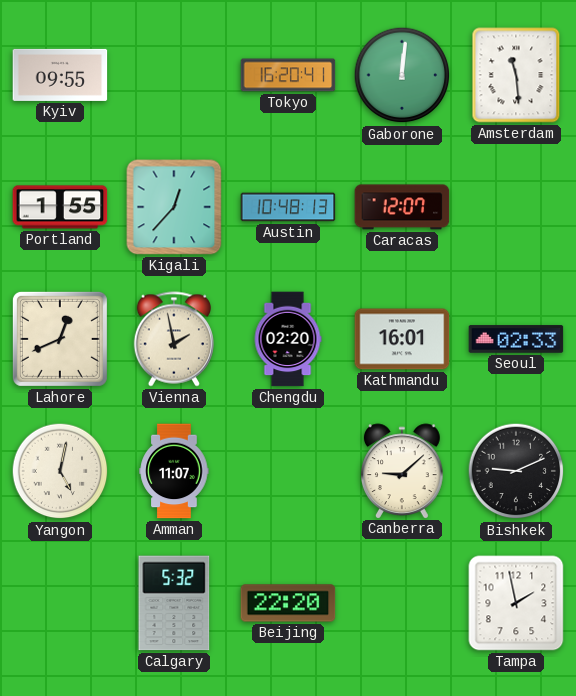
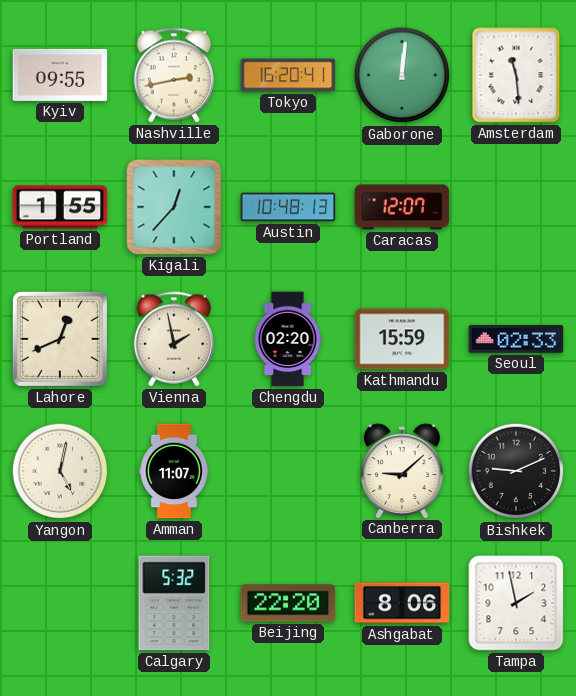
Nashville: none -> 2:43 (174, 75)
Kathmandu: 16:01 -> 15:59 (402, 339)
Ashgabat: none -> 8:06 (402, 603)
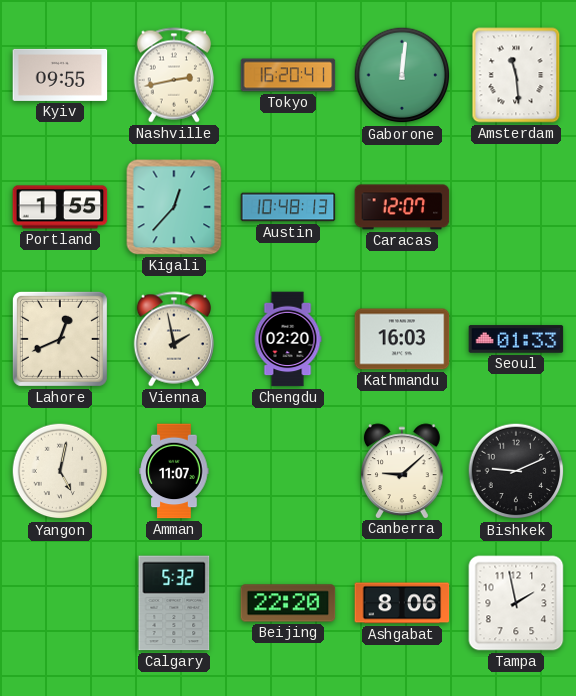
Kathmandu: 15:59 -> 16:03 (402, 339)
Seoul: 02:33 -> 01:33 (516, 339)
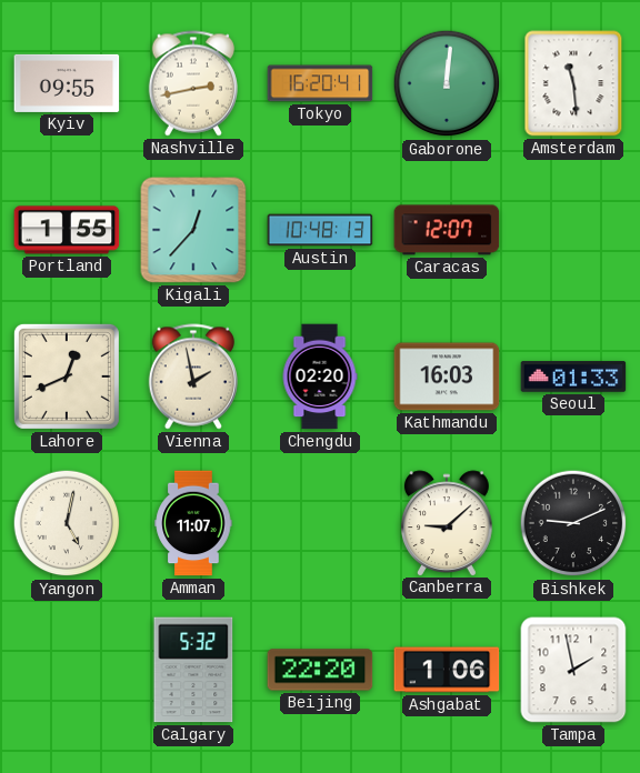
Ashgabat: 8:06 -> 1:06 (447, 670)
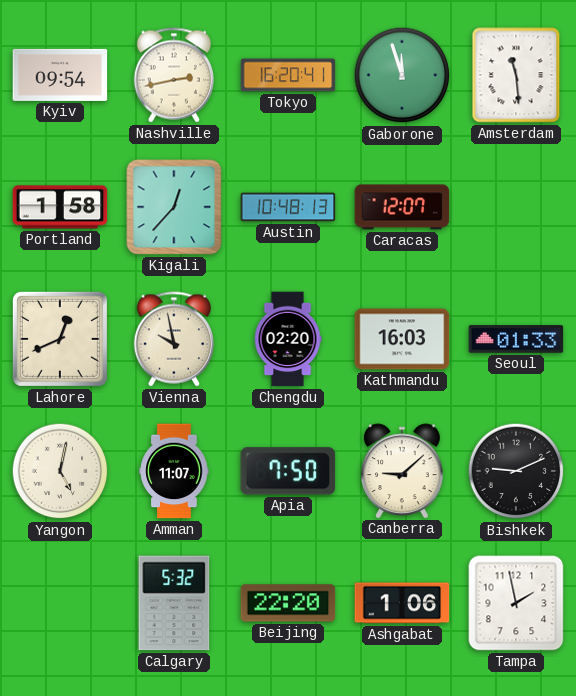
Kyiv: 09:55 -> 09:54 (60, 75)
Gaborone: 12:01 -> 11:57 (402, 75)
Portland: 1:55 -> 1:58 (60, 207)
Vienna: 1:58 -> 9:58 (174, 339)
Apia: none -> 7:50 (288, 471)
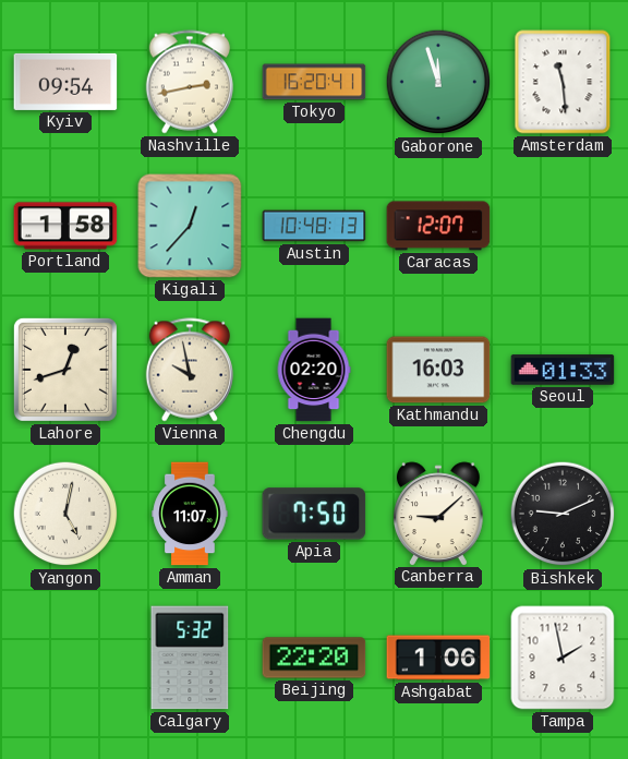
Lahore: 12:41 -> 12:42 (65, 370)
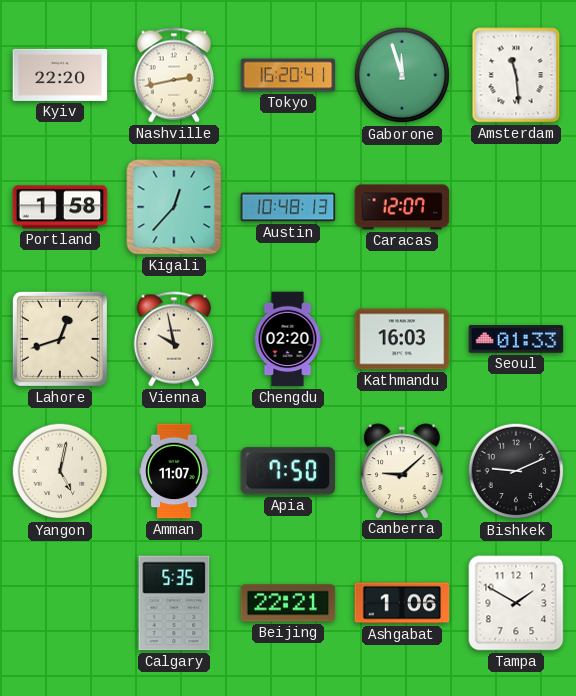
Kyiv: 09:54 -> 22:20 (60, 75)
Calgary: 5:32 -> 5:35 (174, 603)
Beijing: 22:20 -> 22:21 (288, 603)
Tampa: 1:58 -> 1:50 (516, 603)
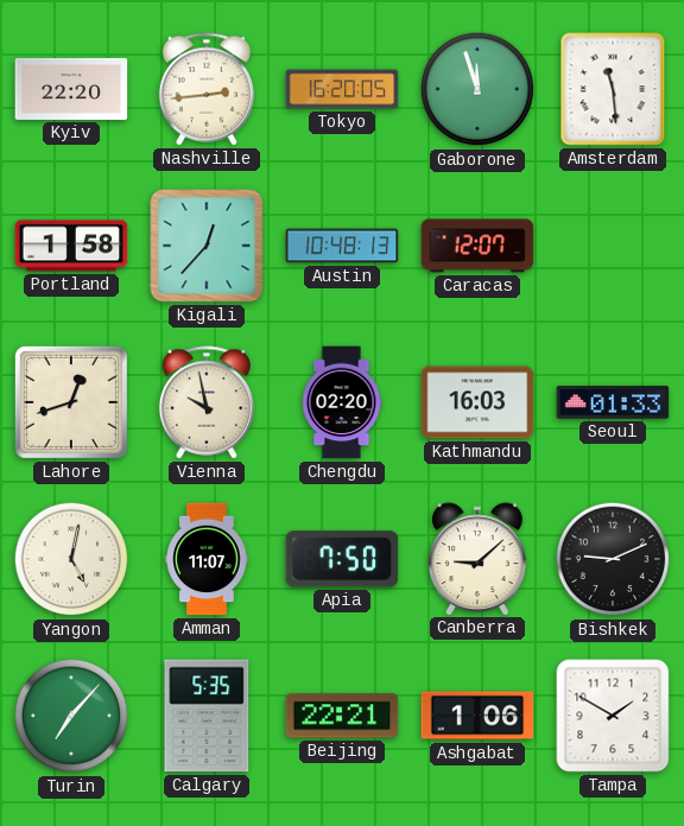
Nashville: 2:43 -> 2:44 (207, 89)
Tokyo: 16:20:41 -> 16:20:05 (342, 89)
Turin: none -> 7:07 (71, 716)
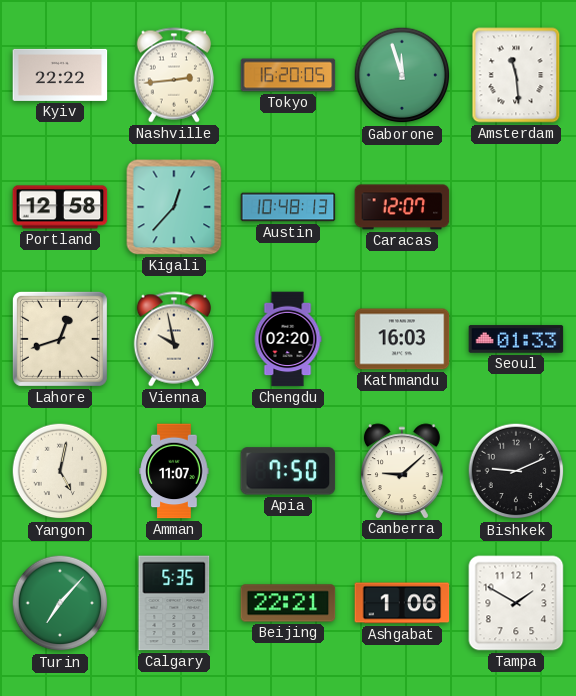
Kyiv: 22:20 -> 22:22 (60, 75)
Portland: 1:58 -> 12:58 (60, 207)
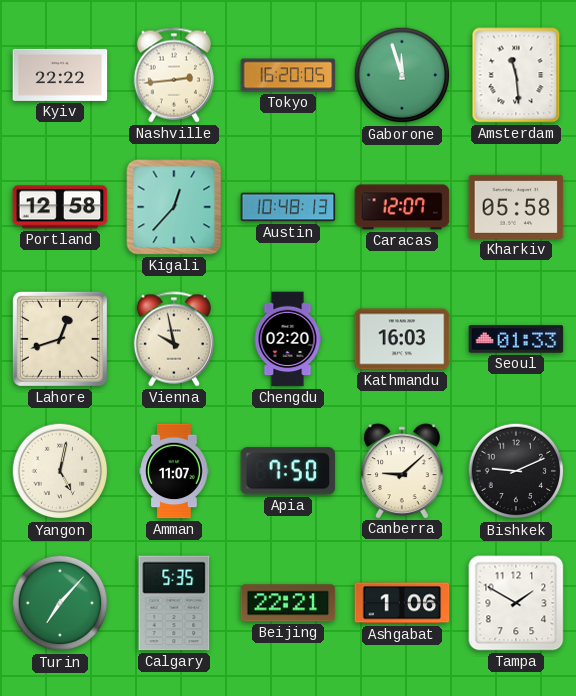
Kharkiv: none -> 05:58 (516, 207)
